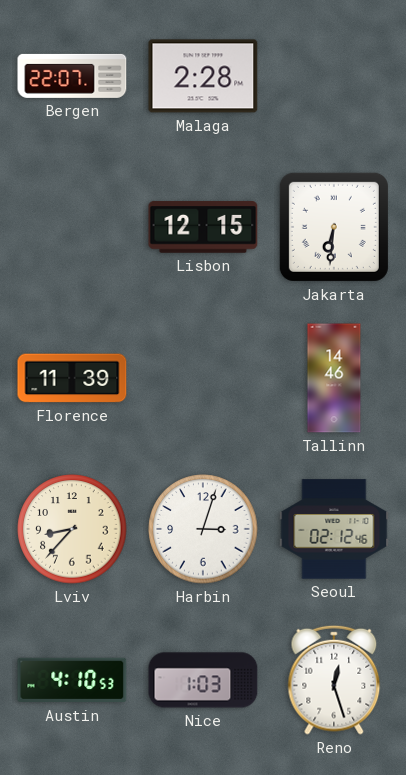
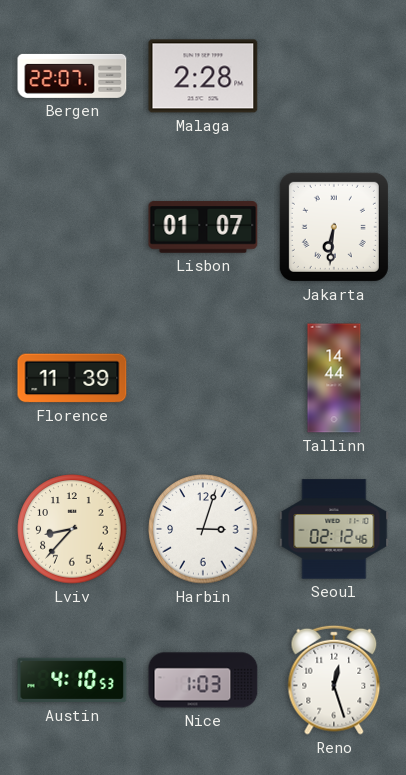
Lisbon: 12:15 -> 01:07 (203, 227)
Tallinn: 14:46 -> 14:44 (334, 378)
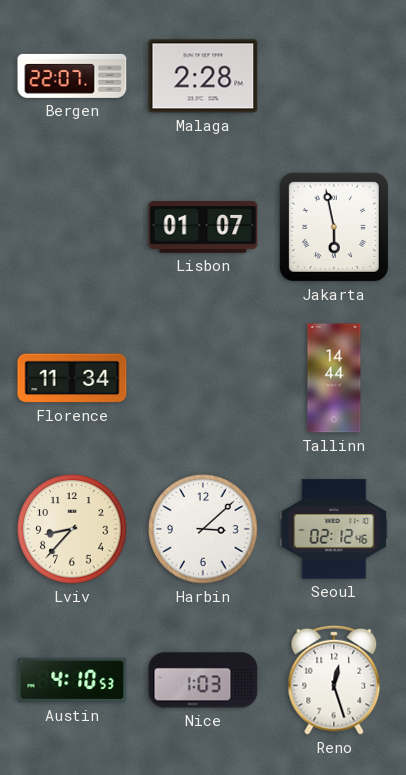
Jakarta: 6:31 -> 5:58 (334, 227)
Florence: 11:39 -> 11:34 (72, 378)
Harbin: 3:03 -> 3:08 (203, 529)
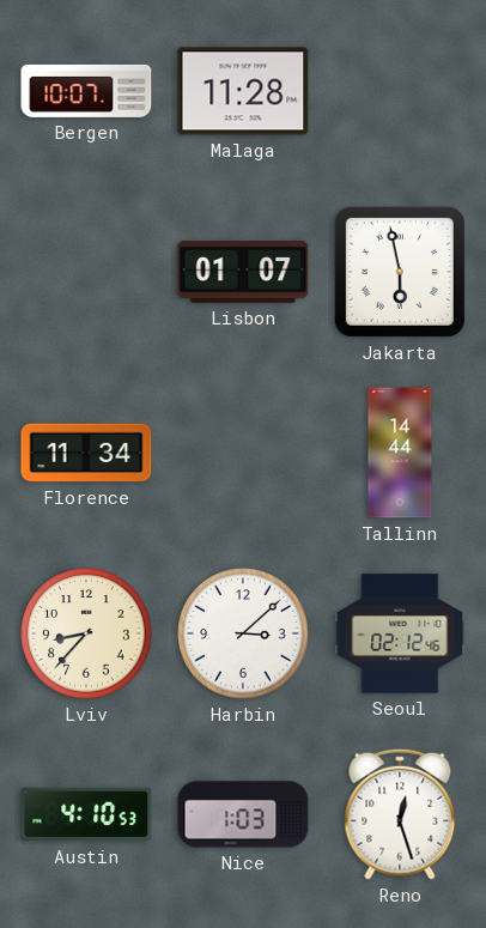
Bergen: 22:07 -> 10:07 (86, 91)
Malaga: 2:28 -> 11:28 (243, 91)
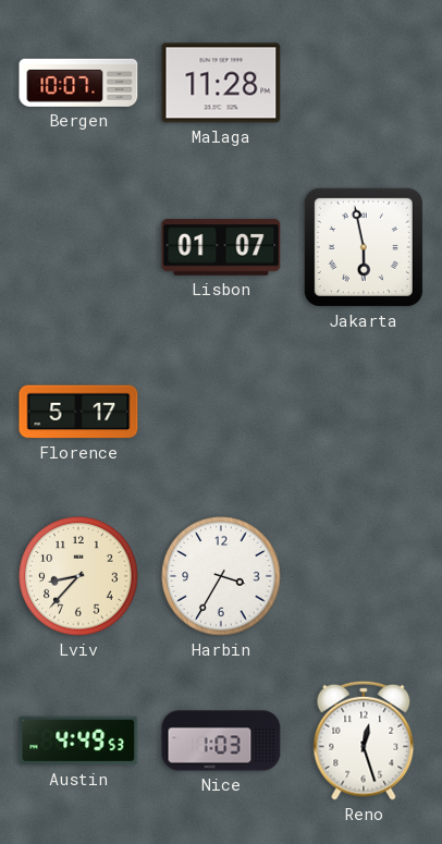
Florence: 11:34 -> 5:17 (78, 412)
Tallinn: 14:44 -> none (400, 453)
Harbin: 3:08 -> 3:35 (221, 576)
Seoul: 02:12 -> none (400, 633)
Austin: 4:10 -> 4:49 (78, 741)
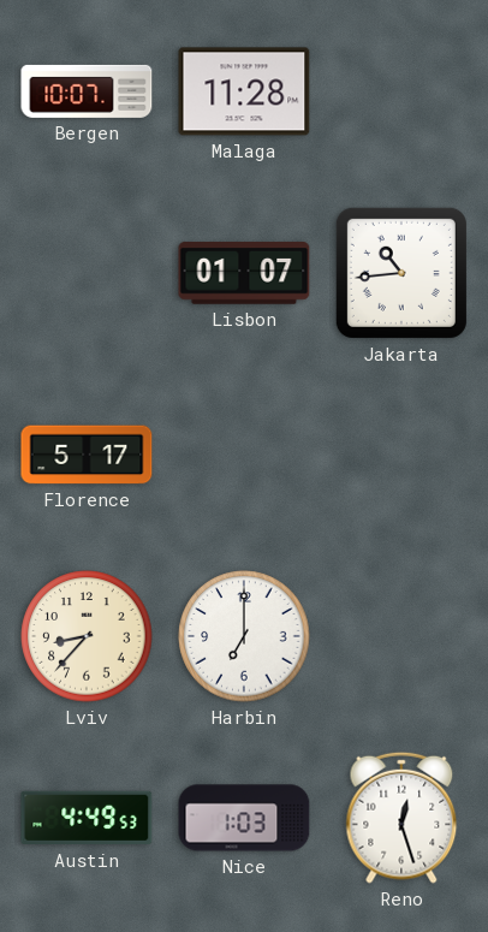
Jakarta: 5:58 -> 10:44 (401, 273)
Harbin: 3:35 -> 7:00 (244, 636)
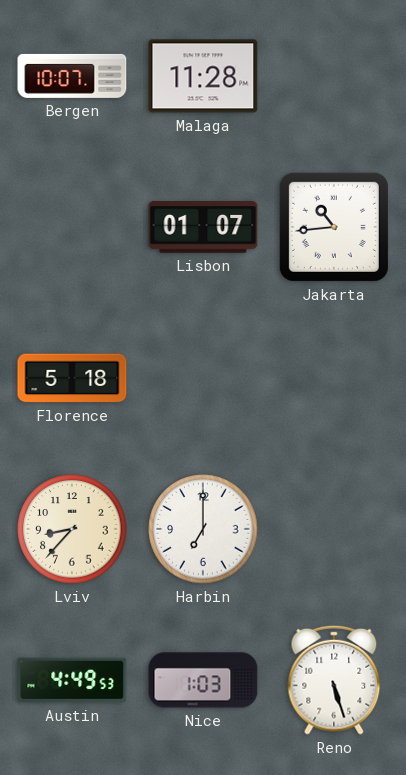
Florence: 5:17 -> 5:18 (72, 378)
Reno: 12:27 -> 5:27 (334, 680)
